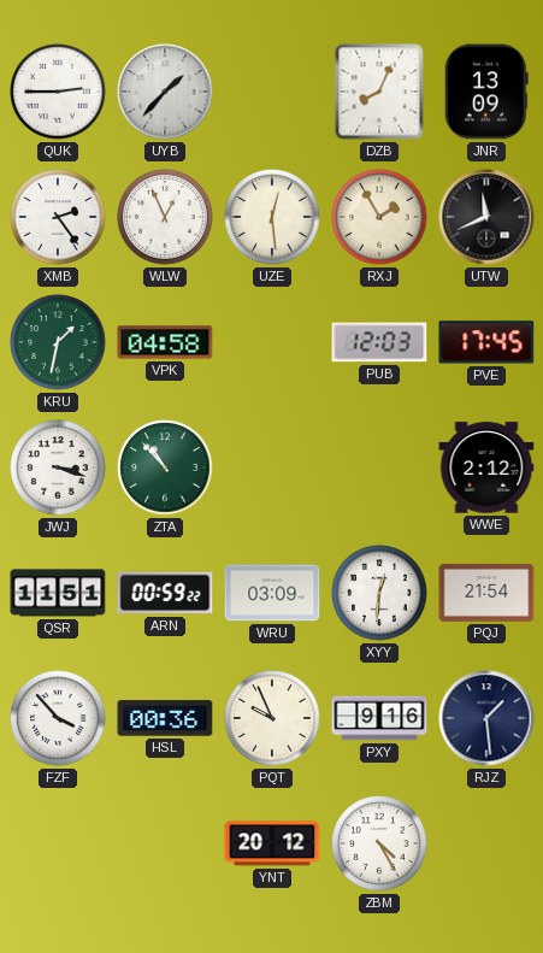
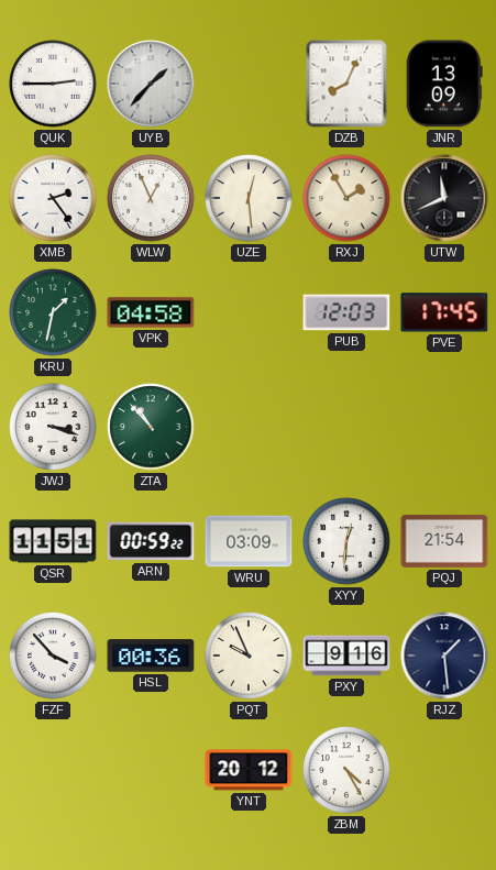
WWE: 2:12 -> none (486, 467)
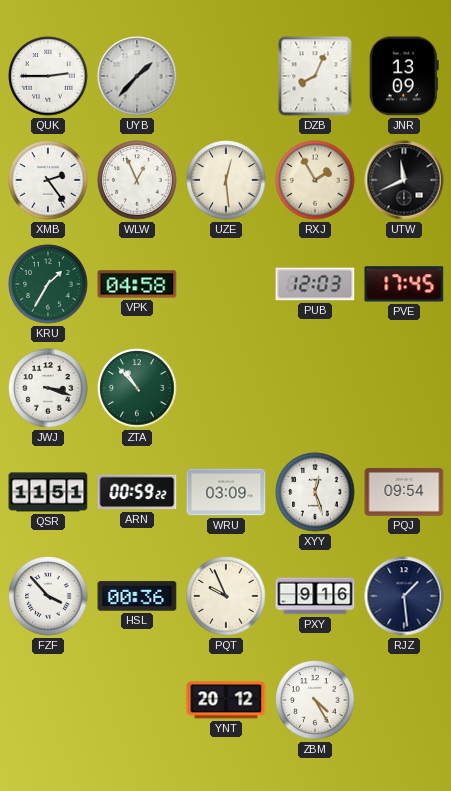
KRU: 1:32 -> 1:35 (48, 284)
XYY: 12:31 -> 12:27 (315, 492)
PQJ: 21:54 -> 09:54 (404, 492)
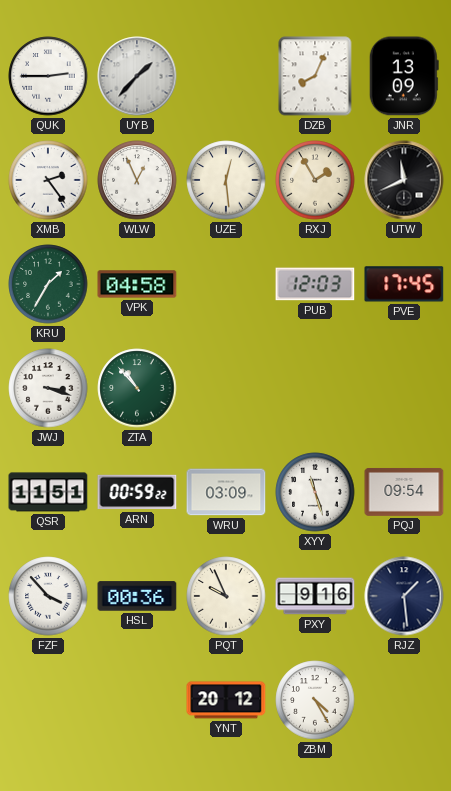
XYY: 12:27 -> 11:27 (315, 492)
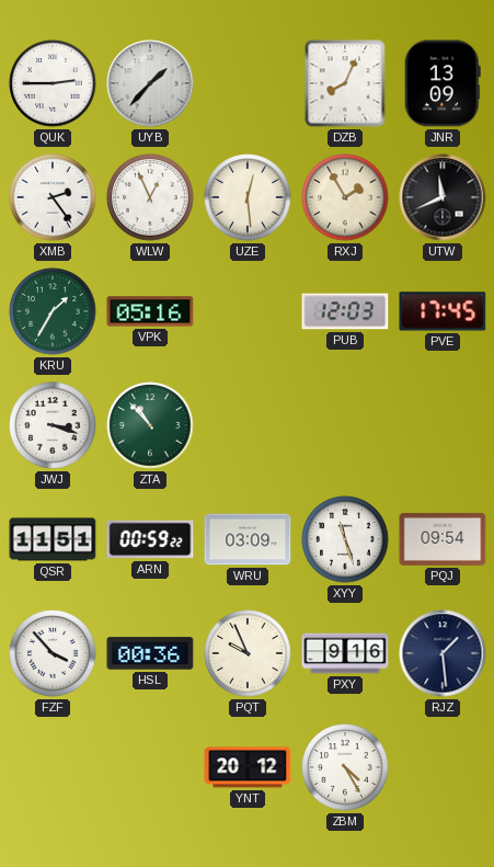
VPK: 04:58 -> 05:16 (150, 311)
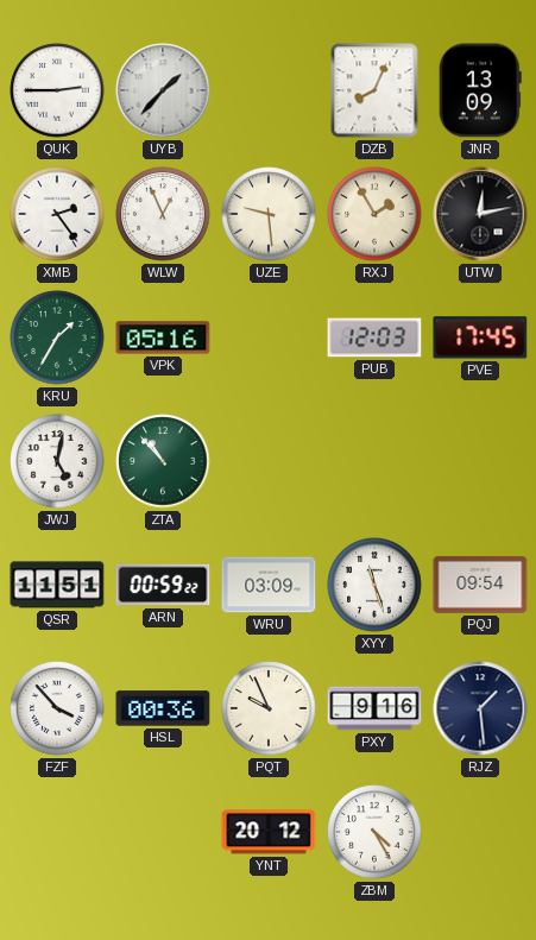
UZE: 12:29 -> 9:29 (269, 214)
UTW: 11:41 -> 12:13 (480, 214)
JWJ: 3:18 -> 5:02 (57, 461)
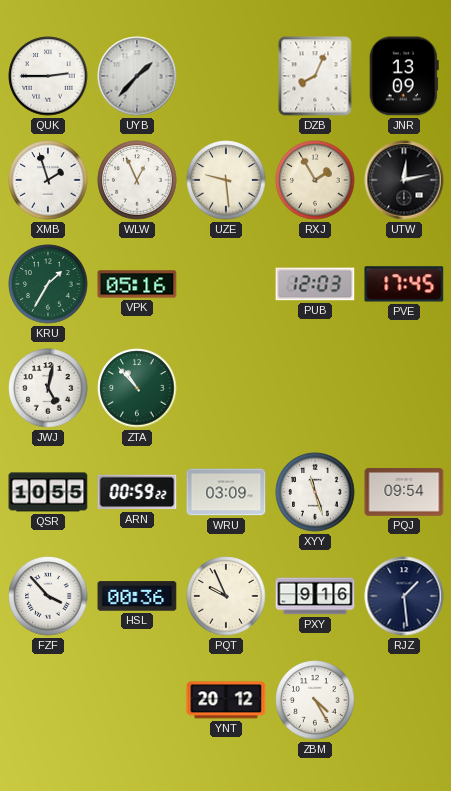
XMB: 2:24 -> 1:57 (48, 180)
QSR: 11:51 -> 10:55 (48, 492)
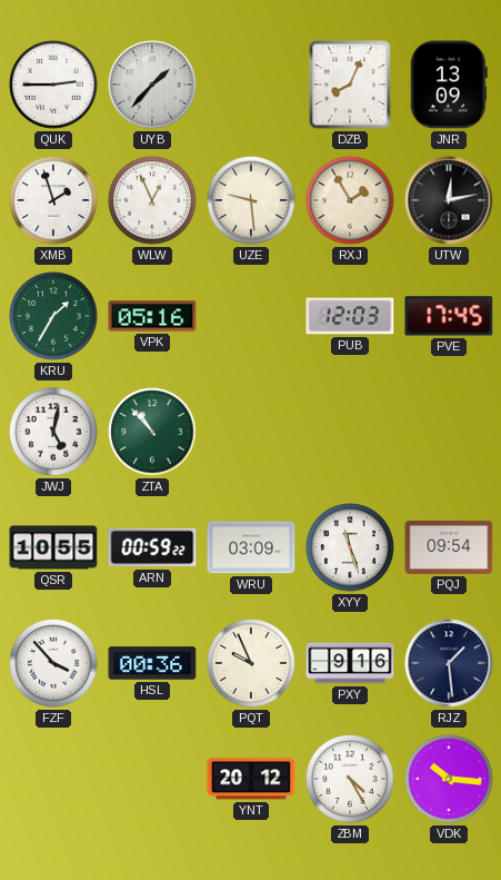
VDK: none -> 10:16 (449, 779)
